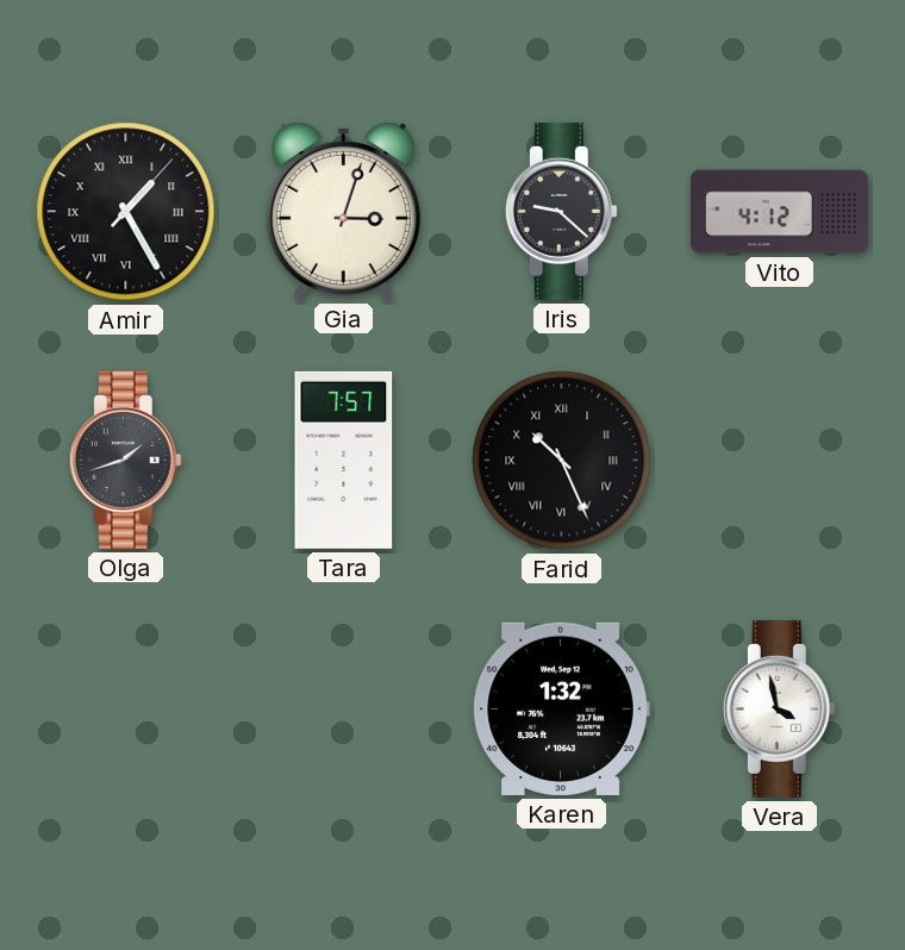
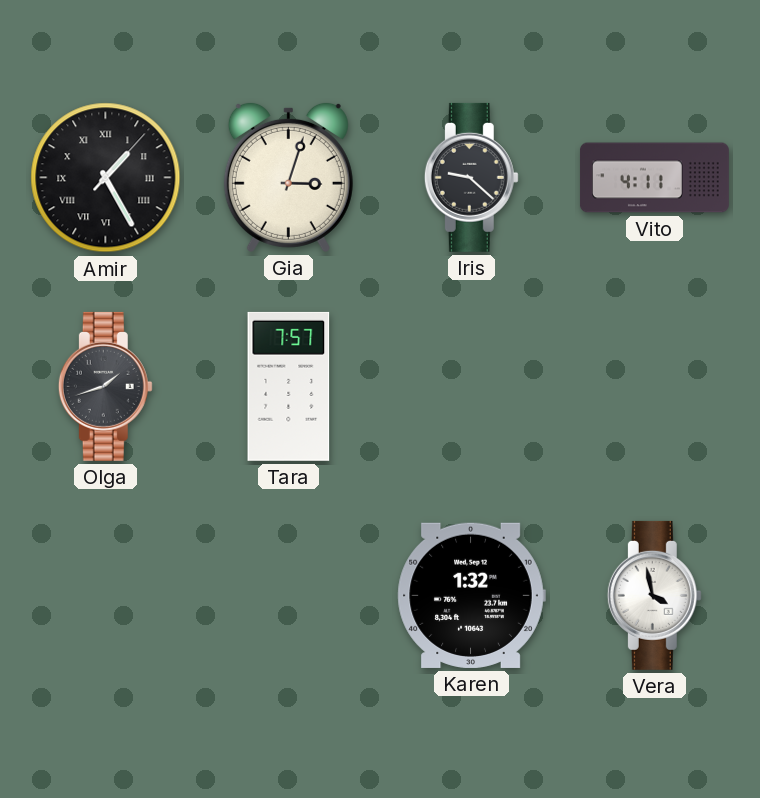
Vito: 4:12 -> 4:11 (654, 178)
Farid: 10:26 -> none (562, 461)
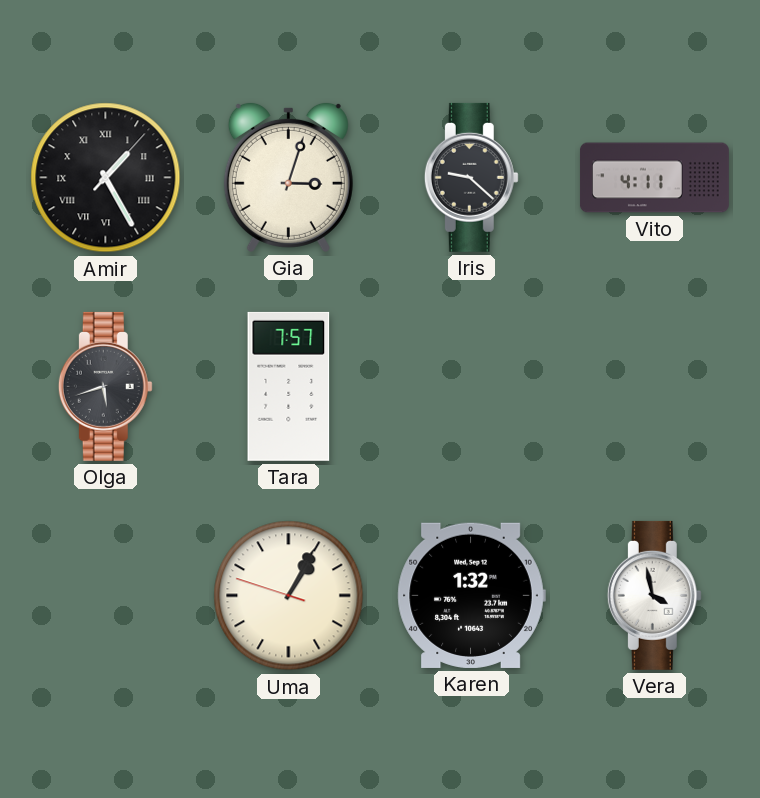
Olga: 1:42 -> 5:42 (105, 386)
Uma: none -> 1:04 (289, 596)
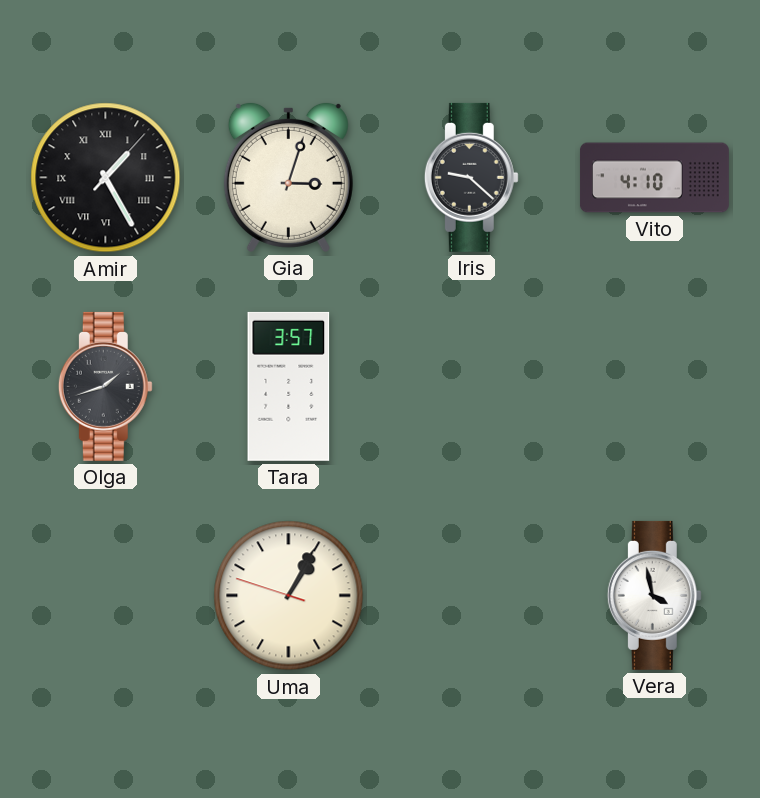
Vito: 4:11 -> 4:10 (654, 178)
Olga: 5:42 -> 1:42 (105, 386)
Tara: 7:57 -> 3:57 (289, 386)
Karen: 1:32 -> none (471, 595)
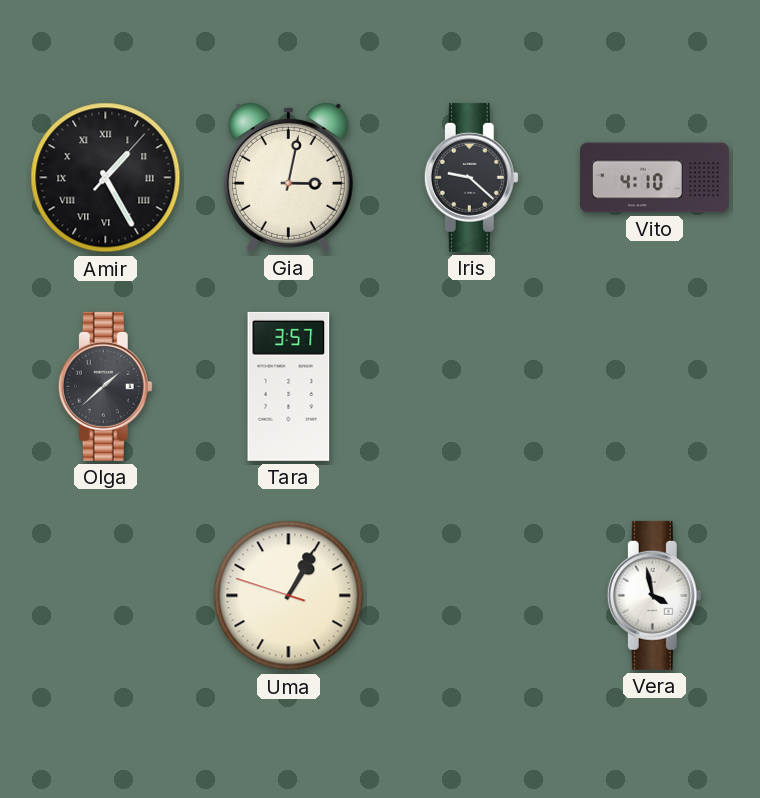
Gia: 3:03 -> 3:02 (288, 177)
Olga: 1:42 -> 1:38 (105, 386)
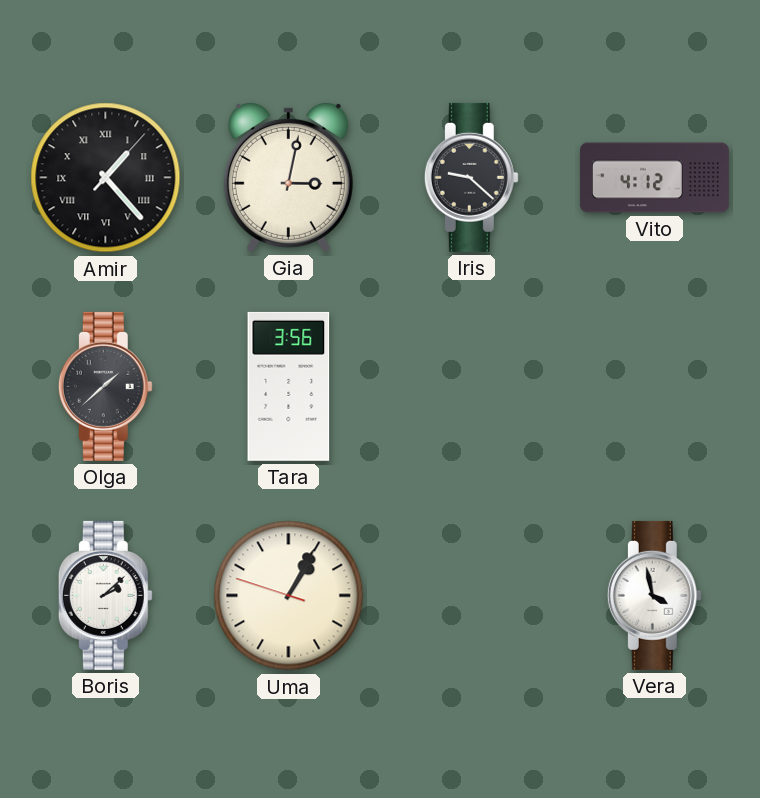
Amir: 1:25 -> 1:23 (106, 178)
Vito: 4:10 -> 4:12 (654, 178)
Tara: 3:57 -> 3:56 (289, 386)
Boris: none -> 2:08 (105, 595)
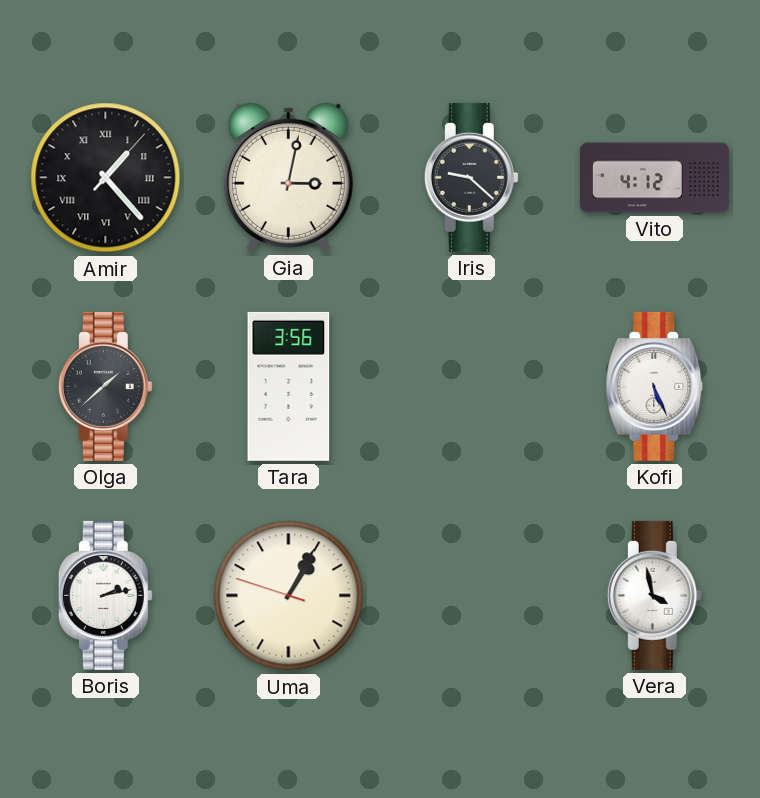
Kofi: none -> 5:26 (655, 386)
Boris: 2:08 -> 2:13 (105, 595)
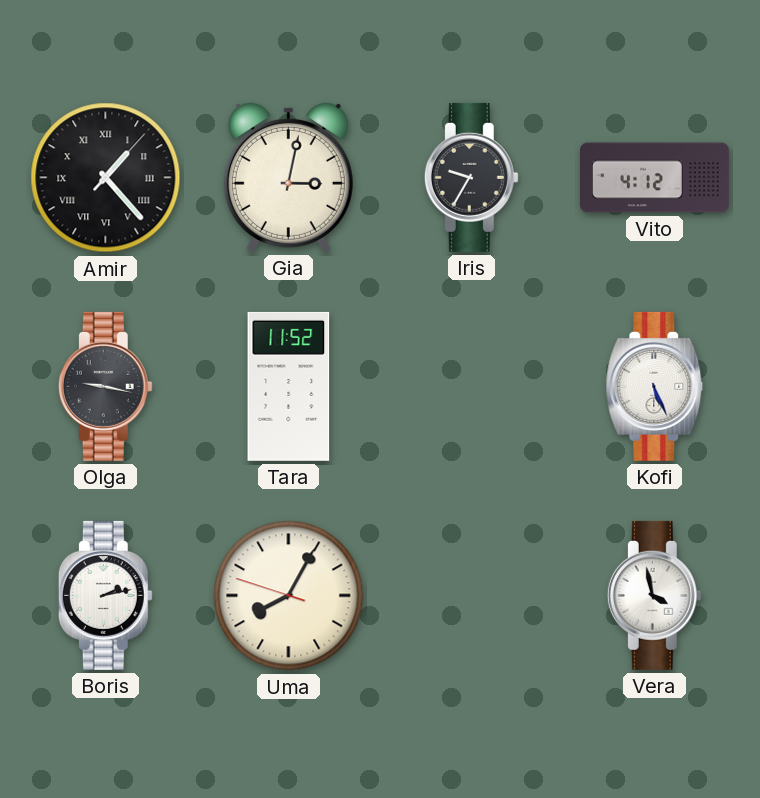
Iris: 9:22 -> 9:35 (471, 177)
Olga: 1:38 -> 9:17 (105, 386)
Tara: 3:56 -> 11:52 (289, 386)
Uma: 1:04 -> 8:04 (289, 596)
